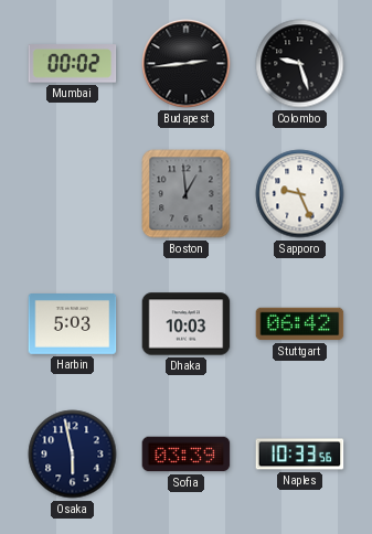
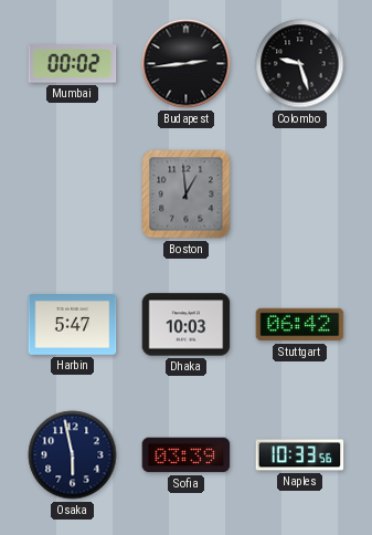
Sapporo: 9:26 -> none (300, 194)
Harbin: 5:03 -> 5:47 (73, 325)
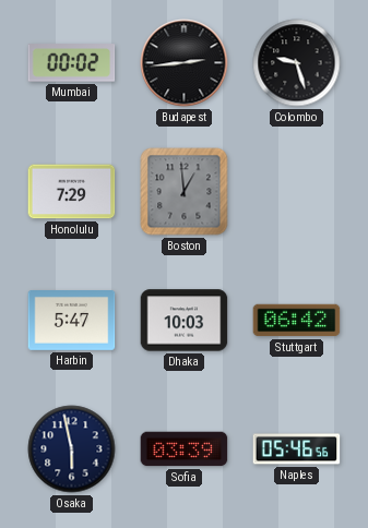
Honolulu: none -> 7:29 (72, 192)
Naples: 10:33 -> 05:46 (297, 449)
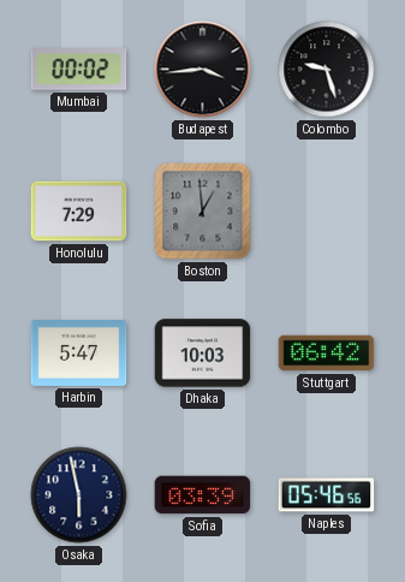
Budapest: 2:44 -> 3:44 (203, 70)
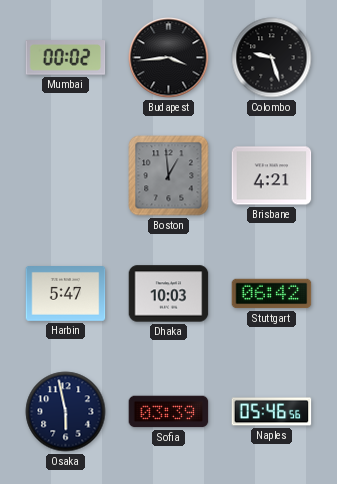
Honolulu: 7:29 -> none (79, 212)
Brisbane: none -> 4:21 (272, 176)
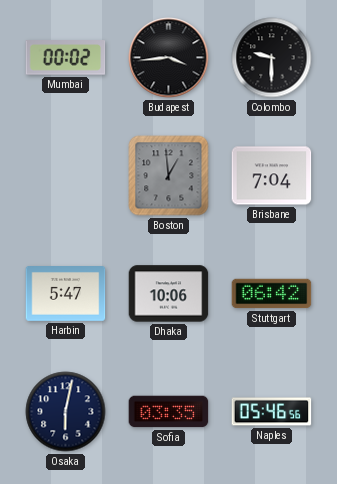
Colombo: 9:27 -> 9:30 (272, 58)
Brisbane: 4:21 -> 7:04 (272, 176)
Dhaka: 10:03 -> 10:06 (169, 294)
Osaka: 5:58 -> 6:02 (66, 412)
Sofia: 03:39 -> 03:35 (169, 412)
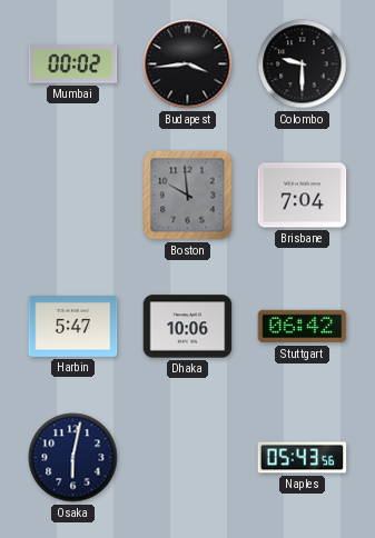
Boston: 12:59 -> 9:59 (188, 196)
Sofia: 03:35 -> none (169, 412)
Naples: 05:46 -> 05:43 (303, 458)
